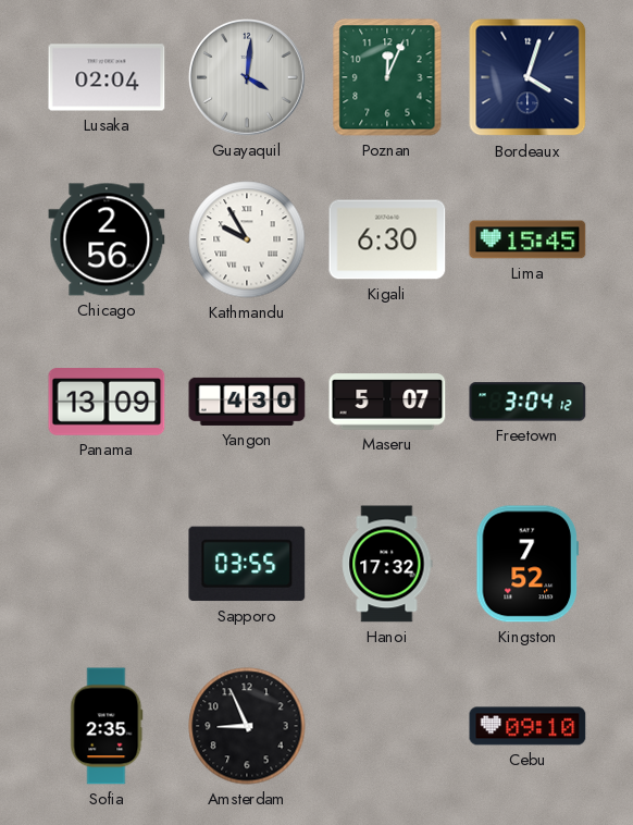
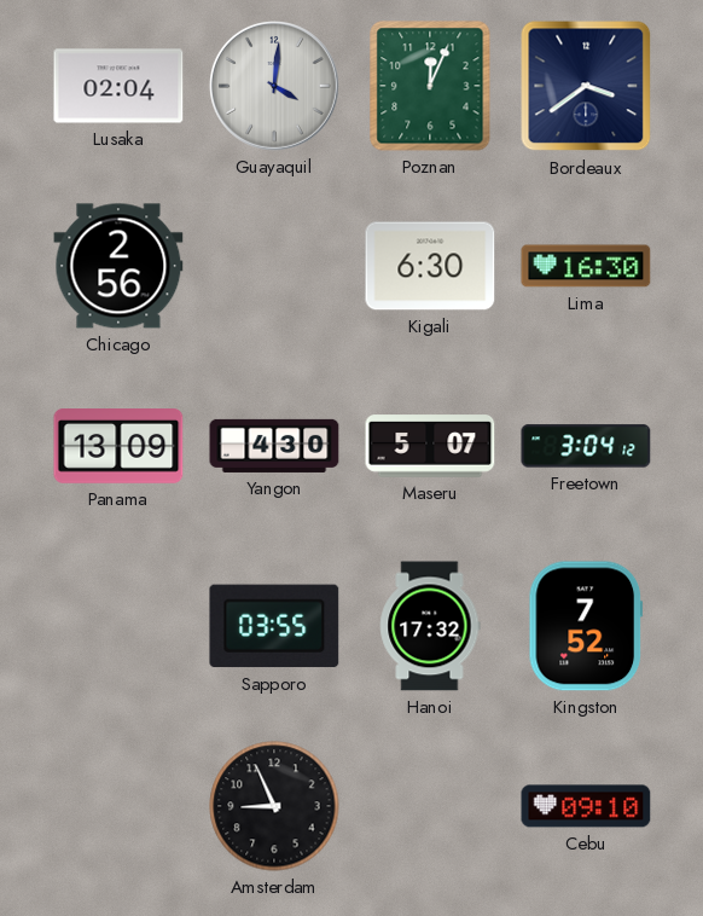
Bordeaux: 4:03 -> 3:39 (586, 86)
Kathmandu: 9:55 -> none (247, 239)
Lima: 15:45 -> 16:30 (586, 266)
Sofia: 2:35 -> none (107, 726)
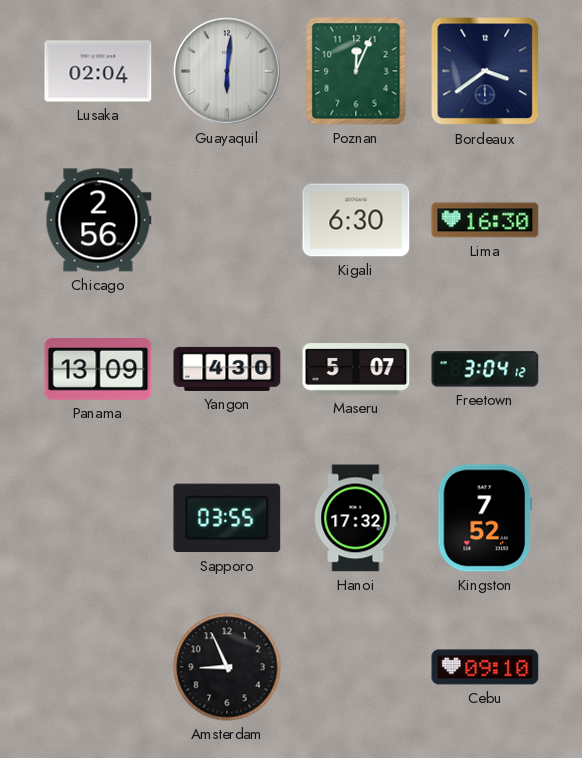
Guayaquil: 4:01 -> 6:01 (228, 72)
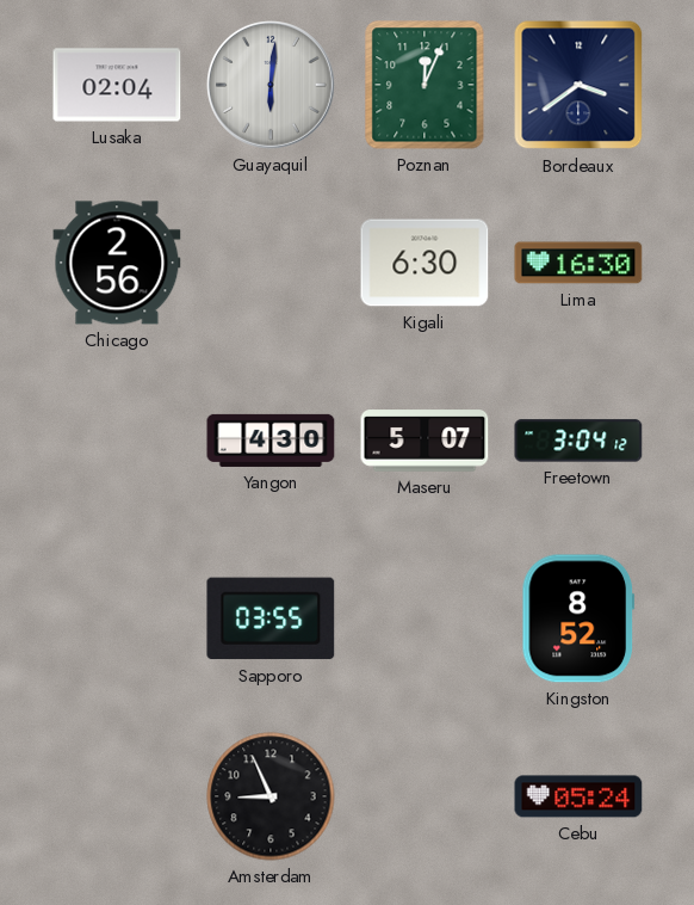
Panama: 13:09 -> none (98, 370)
Hanoi: 17:32 -> none (356, 518)
Kingston: 7:52 -> 8:52 (577, 618)
Cebu: 09:10 -> 05:24 (578, 796)
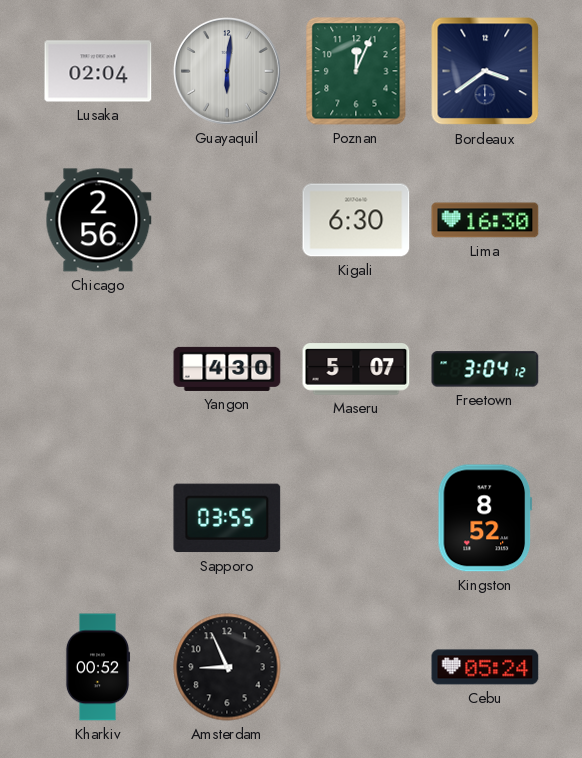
Kharkiv: none -> 00:52 (98, 667)
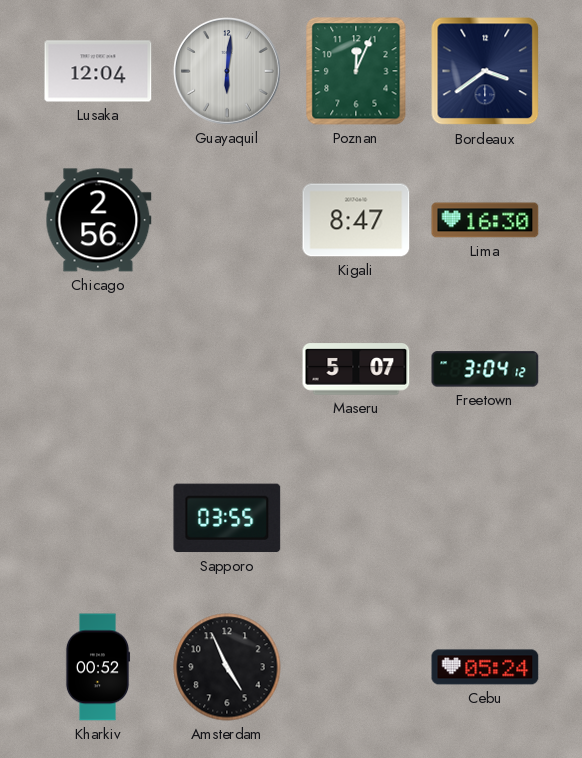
Lusaka: 02:04 -> 12:04 (98, 71)
Kigali: 6:30 -> 8:47 (356, 220)
Yangon: 4:30 -> none (227, 369)
Kingston: 8:52 -> none (484, 518)
Amsterdam: 8:56 -> 4:56 (227, 667)
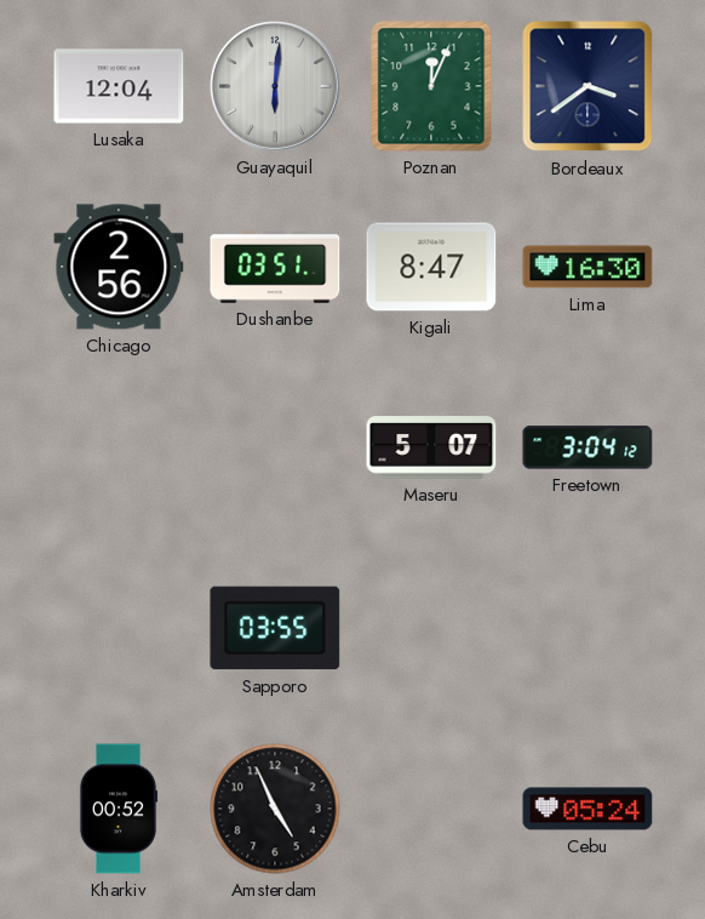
Dushanbe: none -> 03:51 (275, 267)
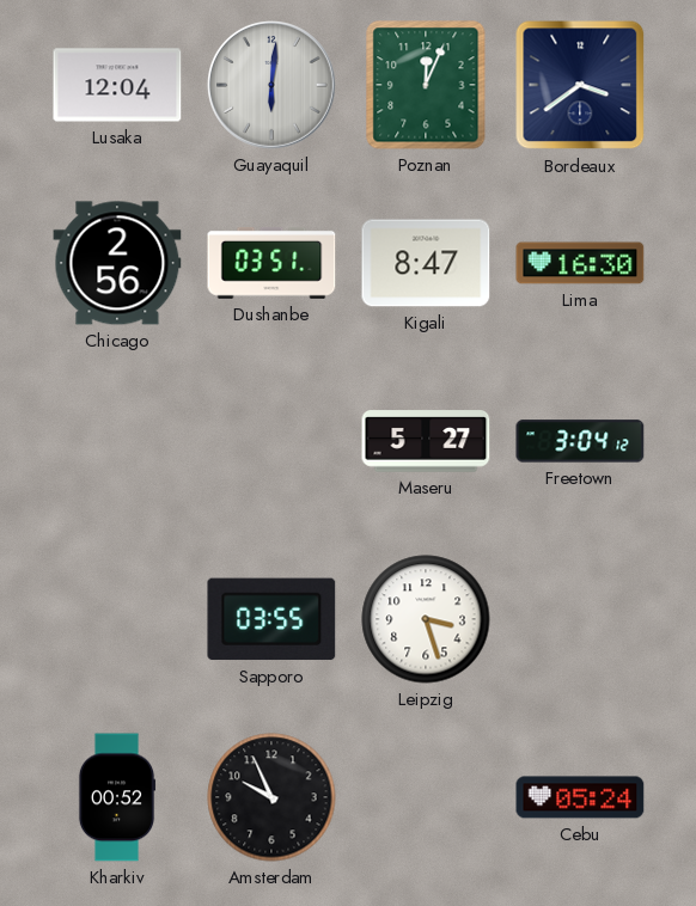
Maseru: 5:07 -> 5:27 (426, 441)
Leipzig: none -> 3:27 (426, 619)
Amsterdam: 4:56 -> 9:56 (271, 797)
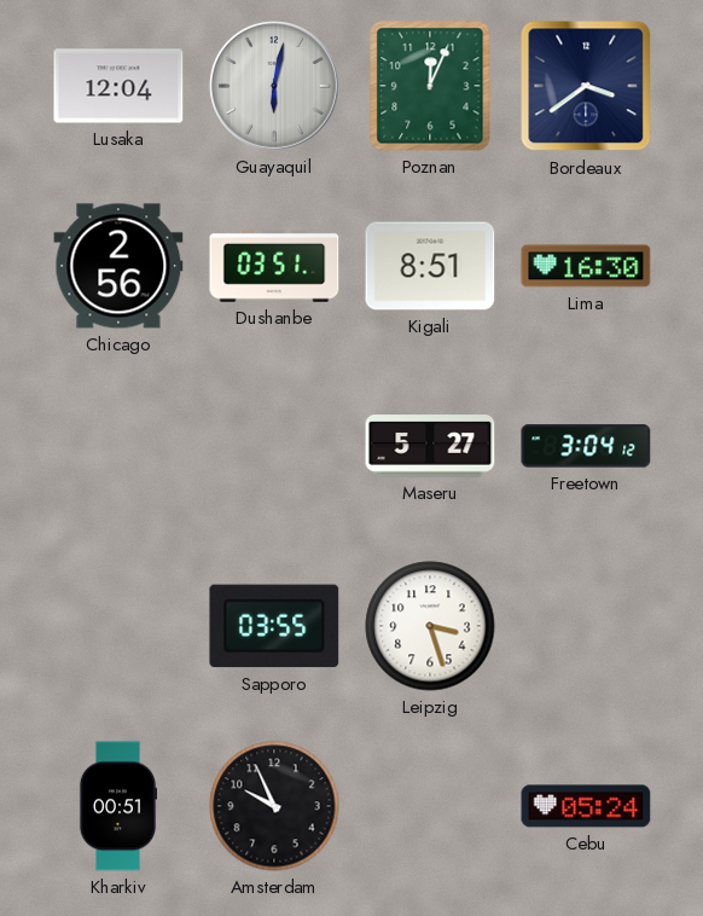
Guayaquil: 6:01 -> 6:02 (275, 87)
Kigali: 8:47 -> 8:51 (430, 266)
Kharkiv: 00:52 -> 00:51 (118, 806)
